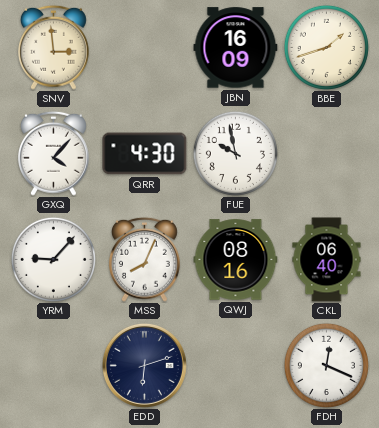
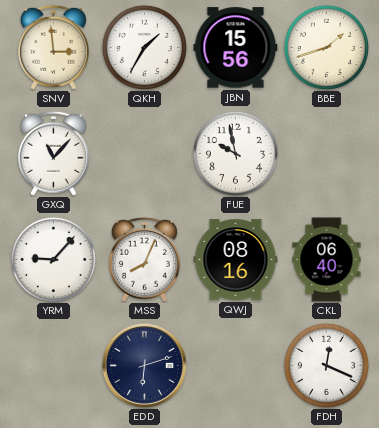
QKH: none -> 1:35 (144, 47)
JBN: 16:09 -> 15:56 (236, 48)
GXQ: 4:07 -> 11:07 (53, 153)
QRR: 4:30 -> none (145, 154)
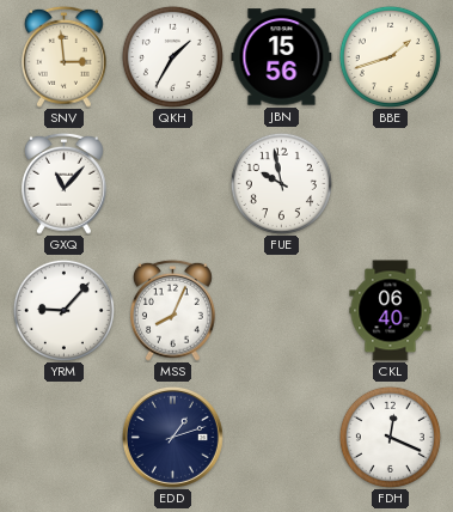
QWJ: 08:16 -> none (236, 260)
EDD: 6:12 -> 1:12 (172, 437)
